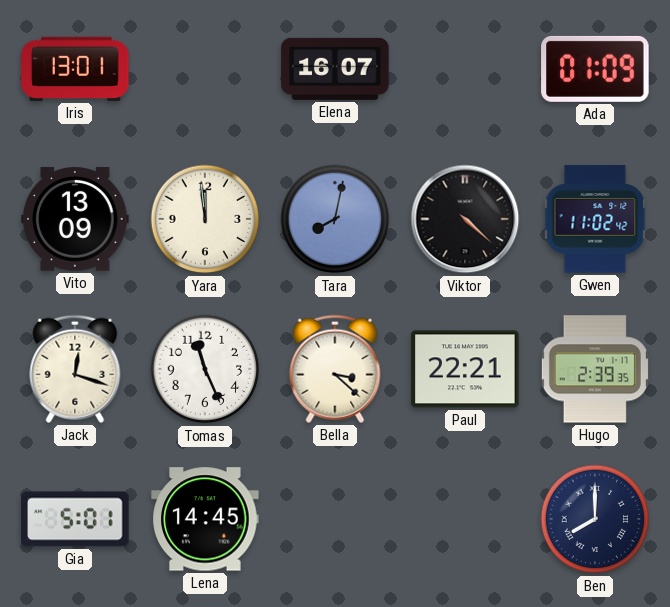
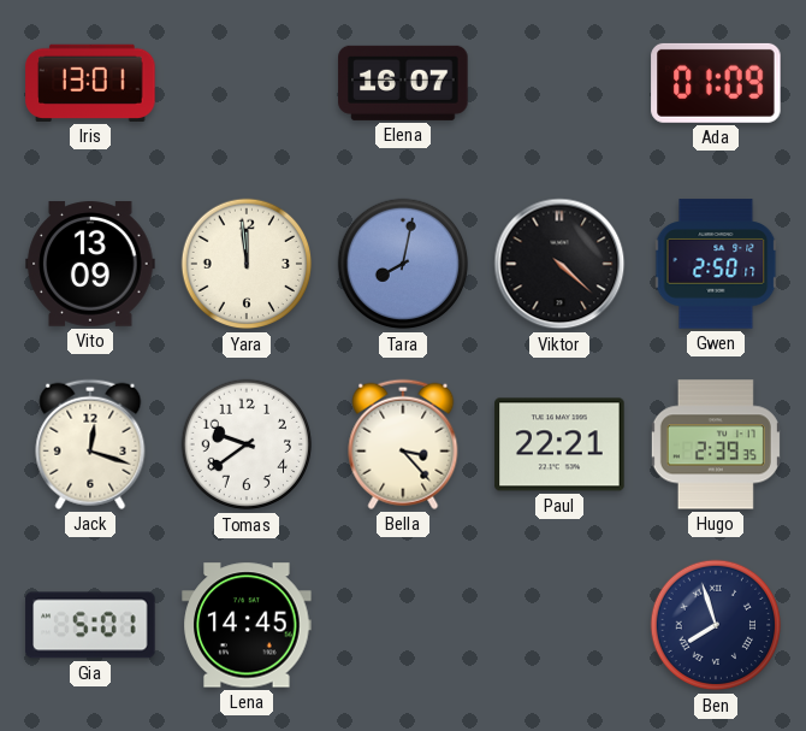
Gwen: 11:02 -> 2:50 (716, 264)
Tomas: 11:26 -> 9:39 (247, 444)
Bella: 3:22 -> 3:23 (403, 444)
Ben: 8:00 -> 7:57 (716, 625)
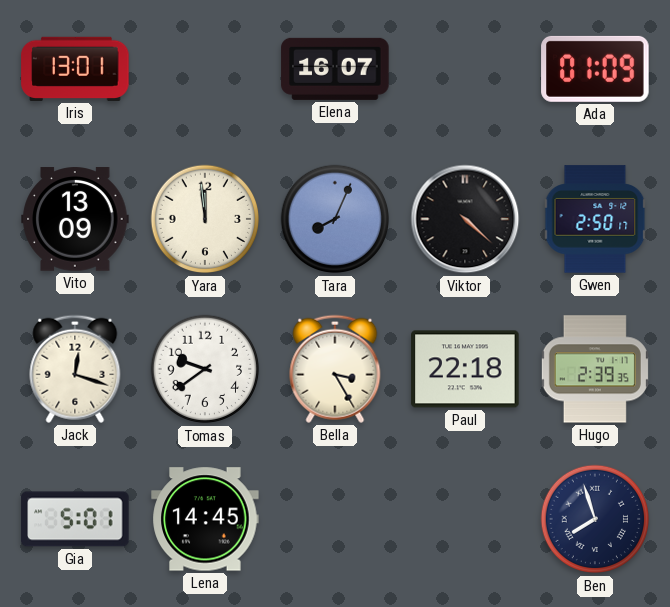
Tara: 8:02 -> 8:04 (335, 219)
Bella: 3:23 -> 3:25 (335, 369)
Paul: 22:21 -> 22:18 (465, 369)
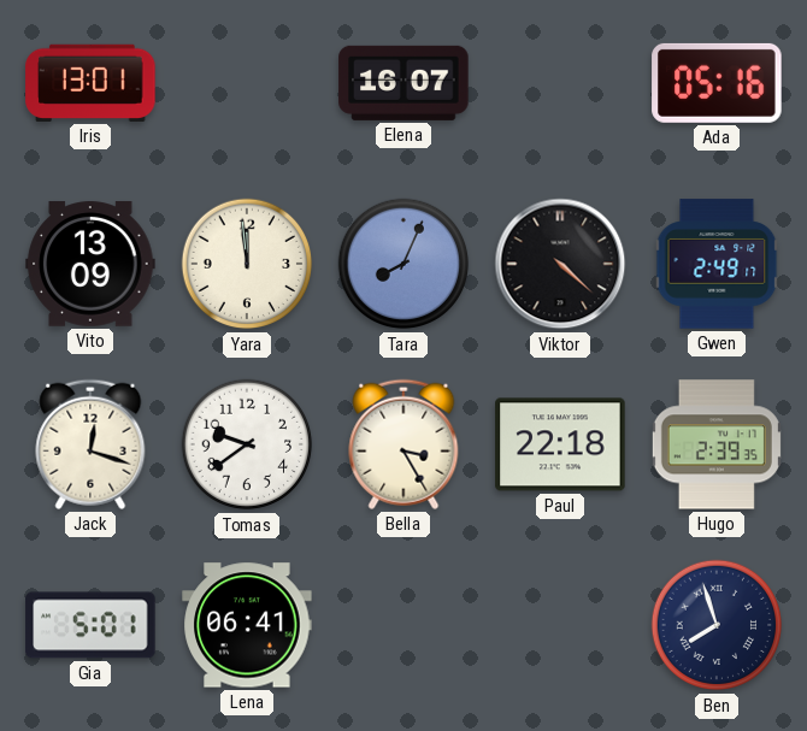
Ada: 01:09 -> 05:16 (717, 83)
Gwen: 2:50 -> 2:49 (717, 264)
Lena: 14:45 -> 06:41 (247, 625)
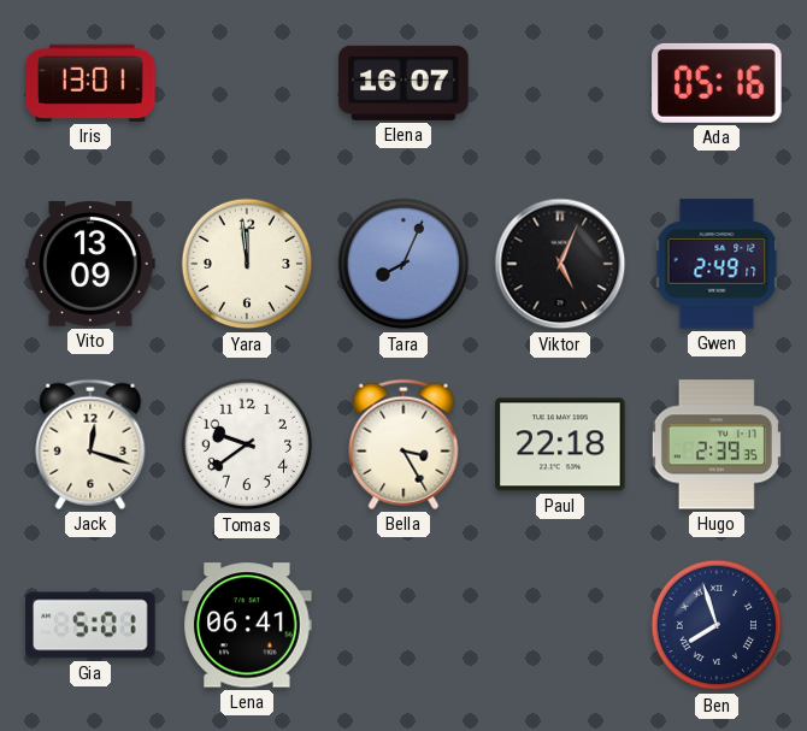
Viktor: 4:22 -> 5:04 (560, 264)
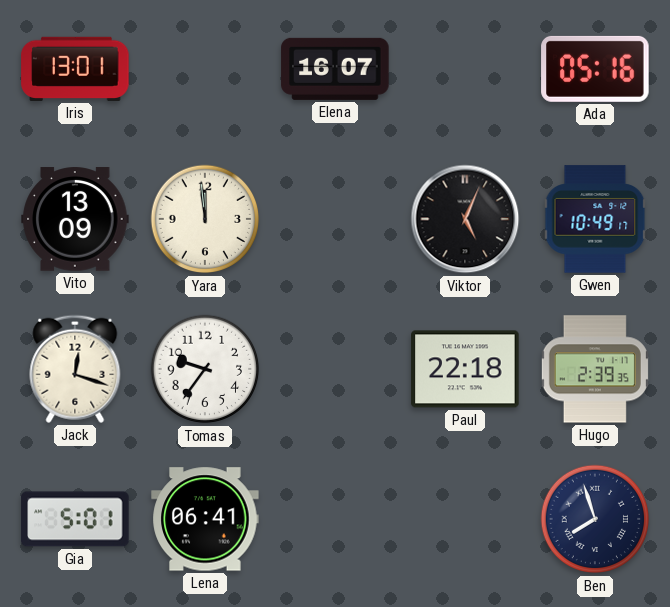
Tara: 8:04 -> none (403, 264)
Gwen: 2:49 -> 10:49 (595, 219)
Tomas: 9:39 -> 9:36 (205, 369)
Bella: 3:25 -> none (403, 444)
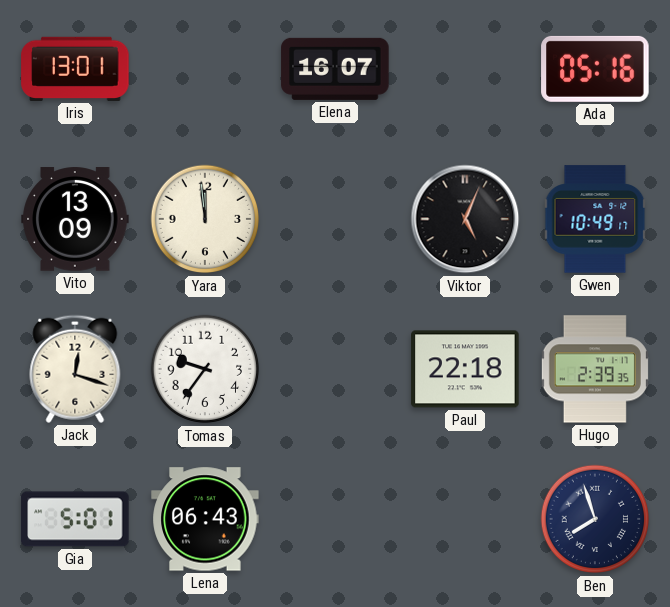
Lena: 06:41 -> 06:43 (205, 519)
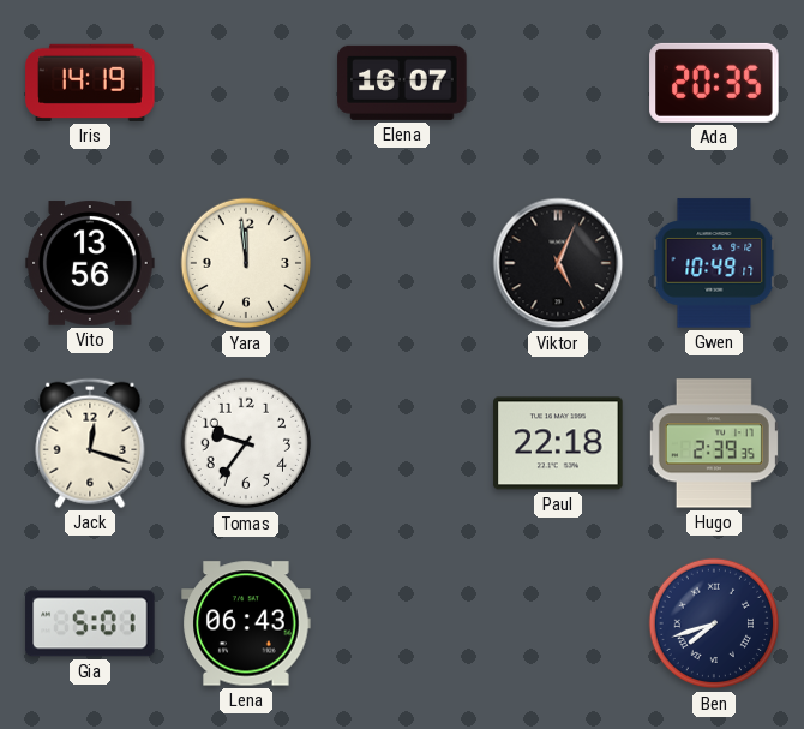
Iris: 13:01 -> 14:19 (90, 83)
Ada: 05:16 -> 20:35 (714, 83)
Vito: 13:09 -> 13:56 (90, 263)
Ben: 7:57 -> 7:42 (714, 623)
